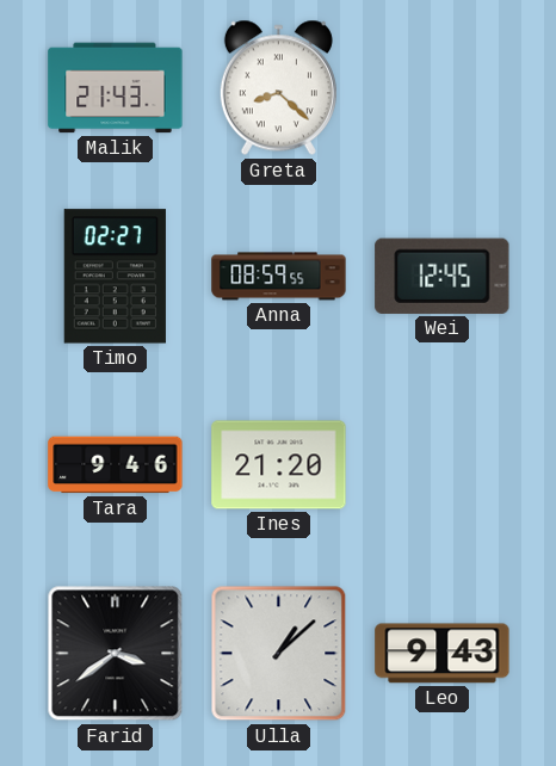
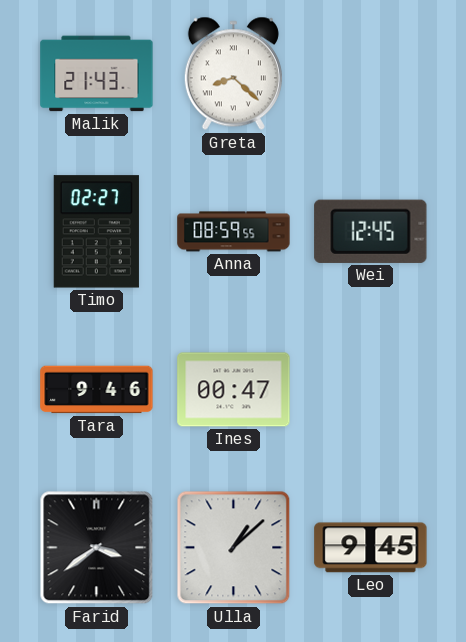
Ines: 21:20 -> 00:47 (234, 390)
Leo: 9:43 -> 9:45 (371, 548)
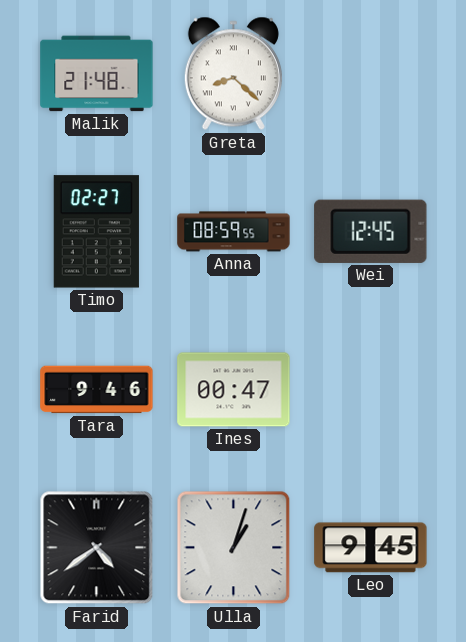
Malik: 21:43 -> 21:48 (97, 74)
Farid: 3:39 -> 4:39 (97, 548)
Ulla: 1:08 -> 1:03 (234, 548)
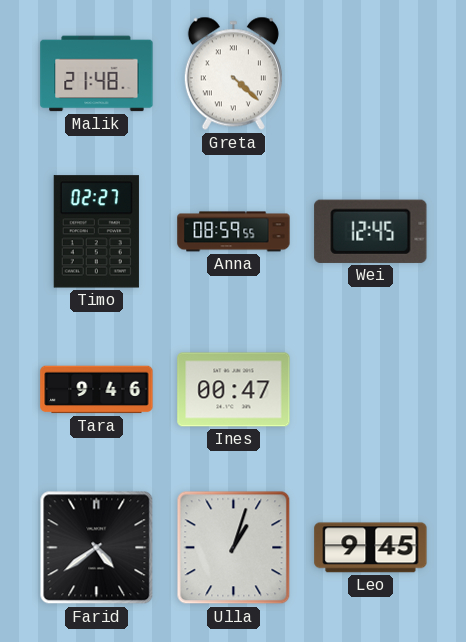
Greta: 8:22 -> 4:22 (233, 74)
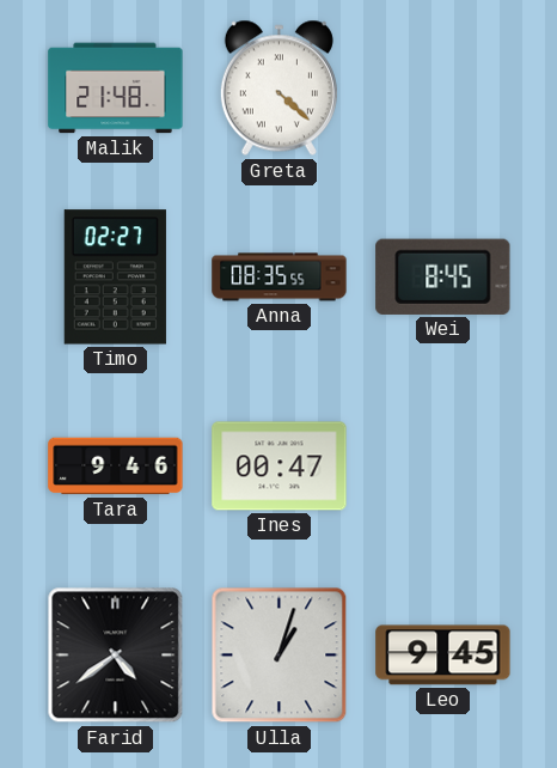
Anna: 08:59 -> 08:35 (280, 278)
Wei: 12:45 -> 8:45 (443, 276)
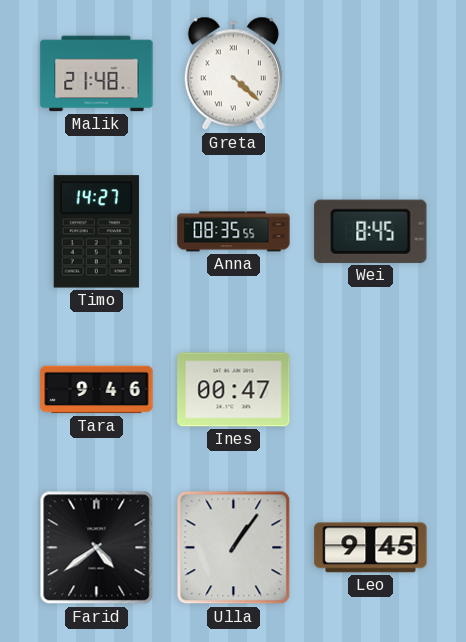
Timo: 02:27 -> 14:27 (96, 232)
Ulla: 1:03 -> 1:06 (234, 548)
